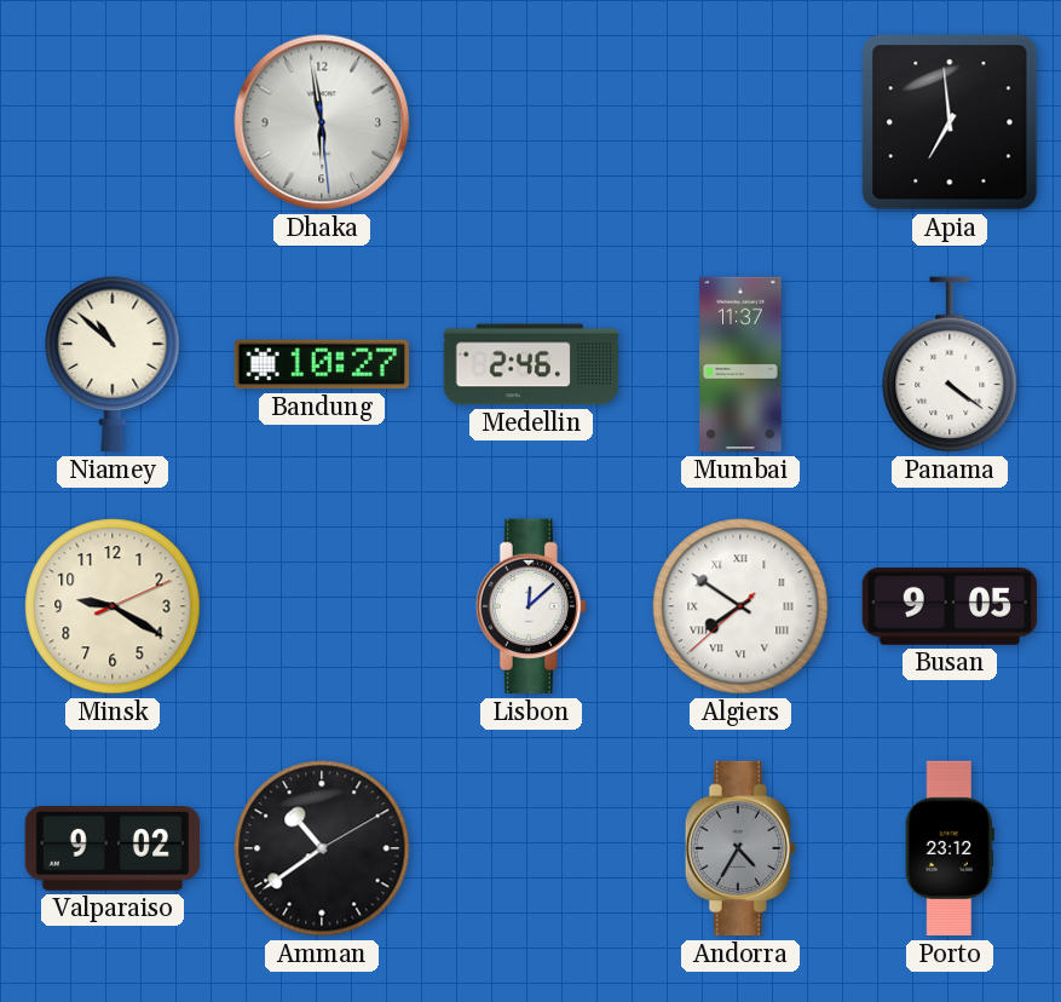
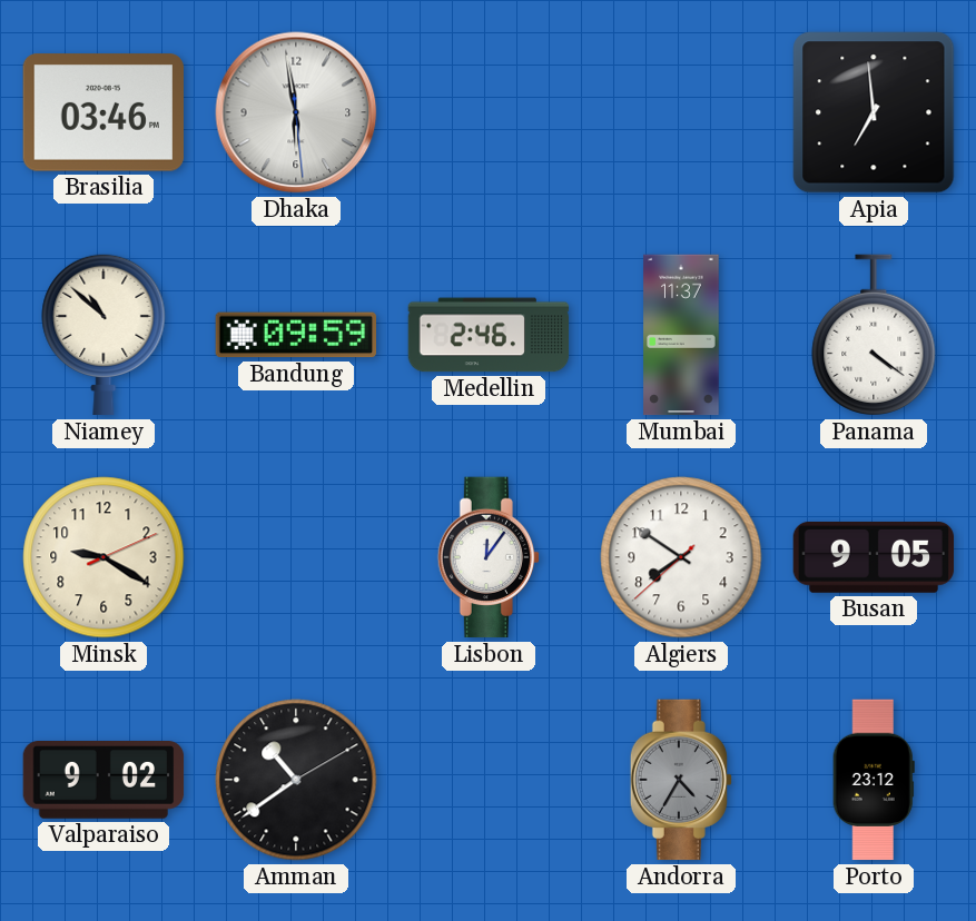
Brasilia: none -> 03:46 (103, 112)
Bandung: 10:27 -> 09:59 (295, 335)
Lisbon: 12:08 -> 12:06 (487, 557)
Algiers numerals: Roman -> Arabic (681, 557)
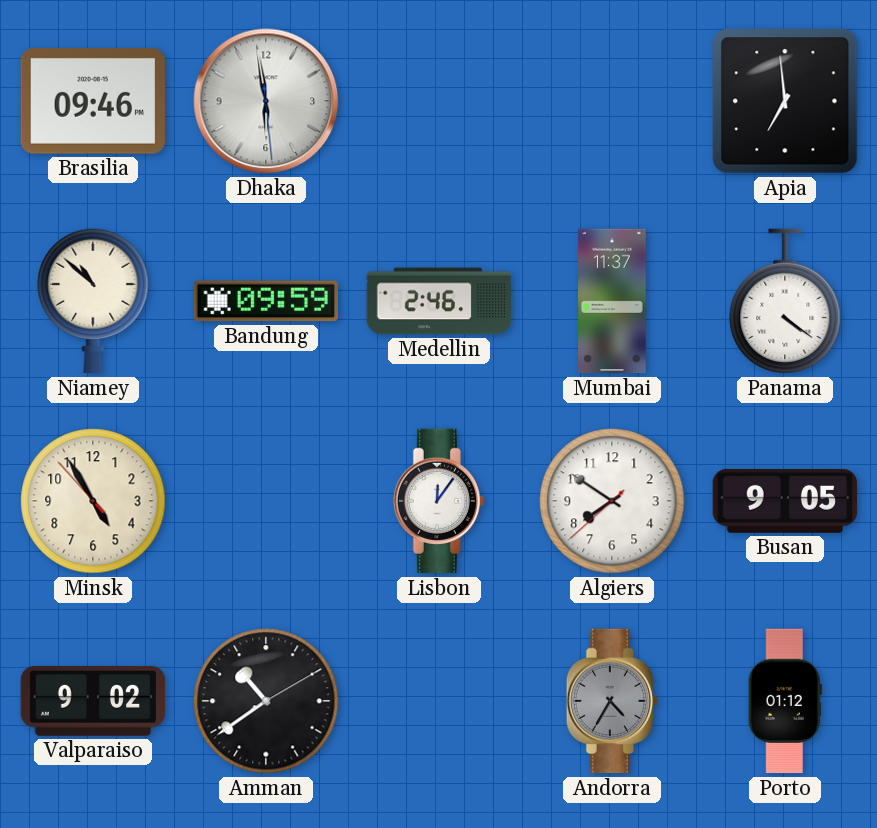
Brasilia: 03:46 -> 09:46 (93, 101)
Minsk: 9:20 -> 4:54 (93, 501)
Porto: 23:12 -> 01:12 (785, 701)
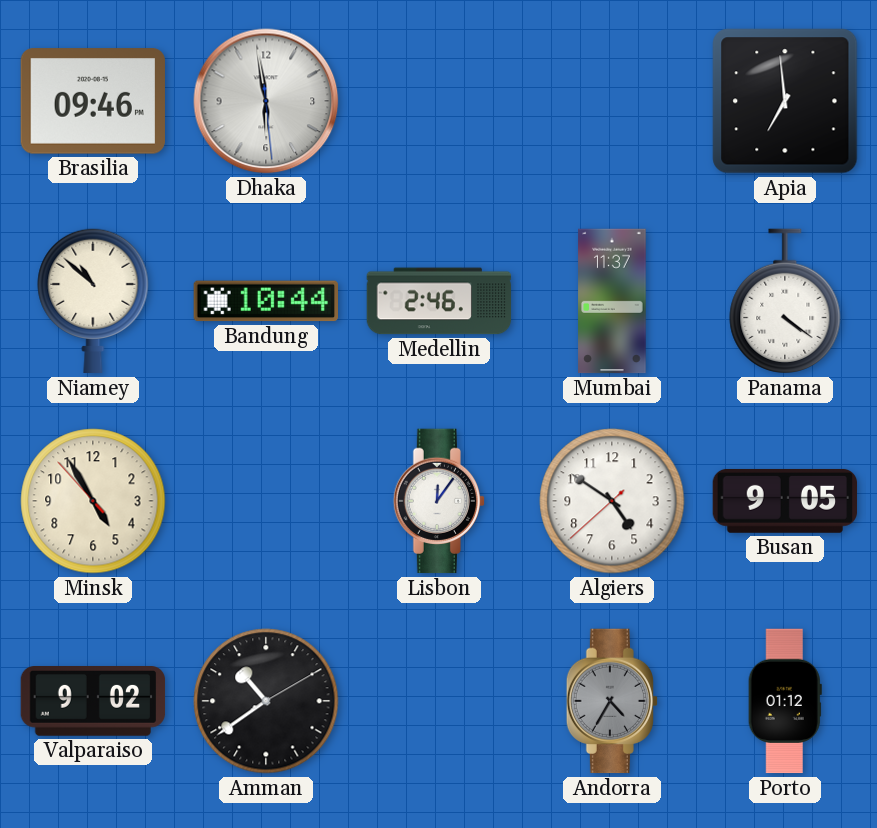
Bandung: 09:59 -> 10:44 (265, 301)
Algiers: 7:50 -> 4:50 (612, 501)
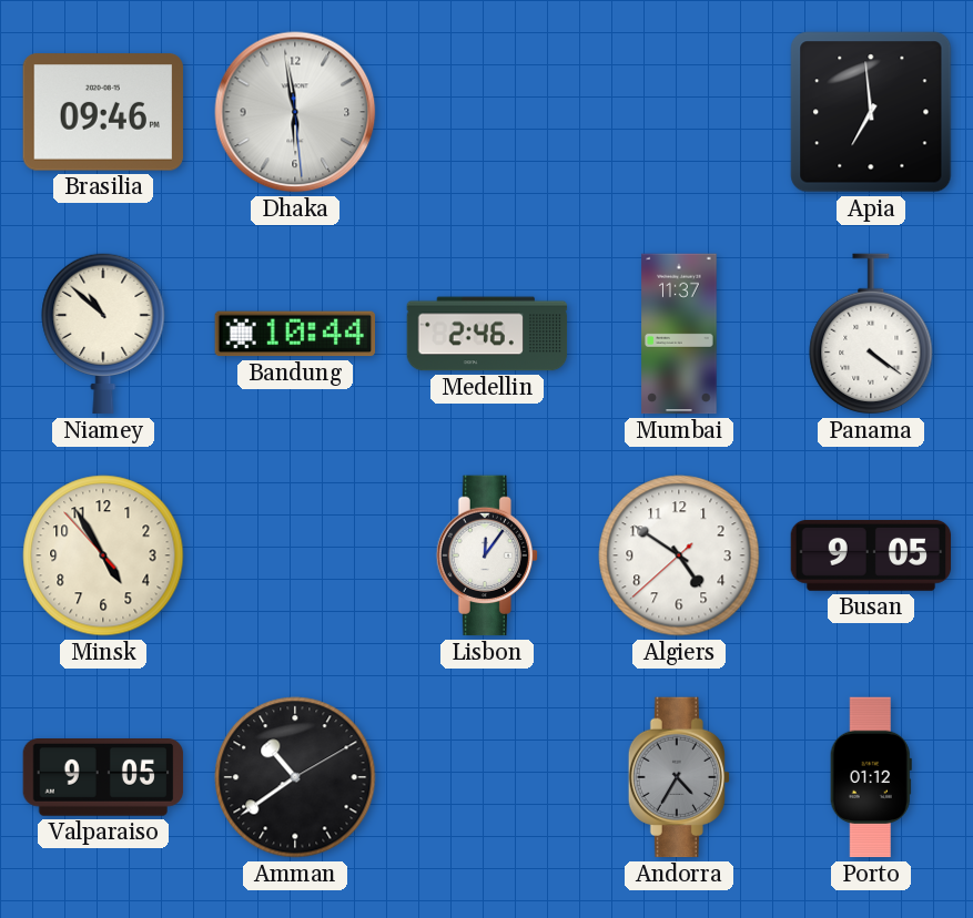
Valparaiso: 9:02 -> 9:05 (103, 778)
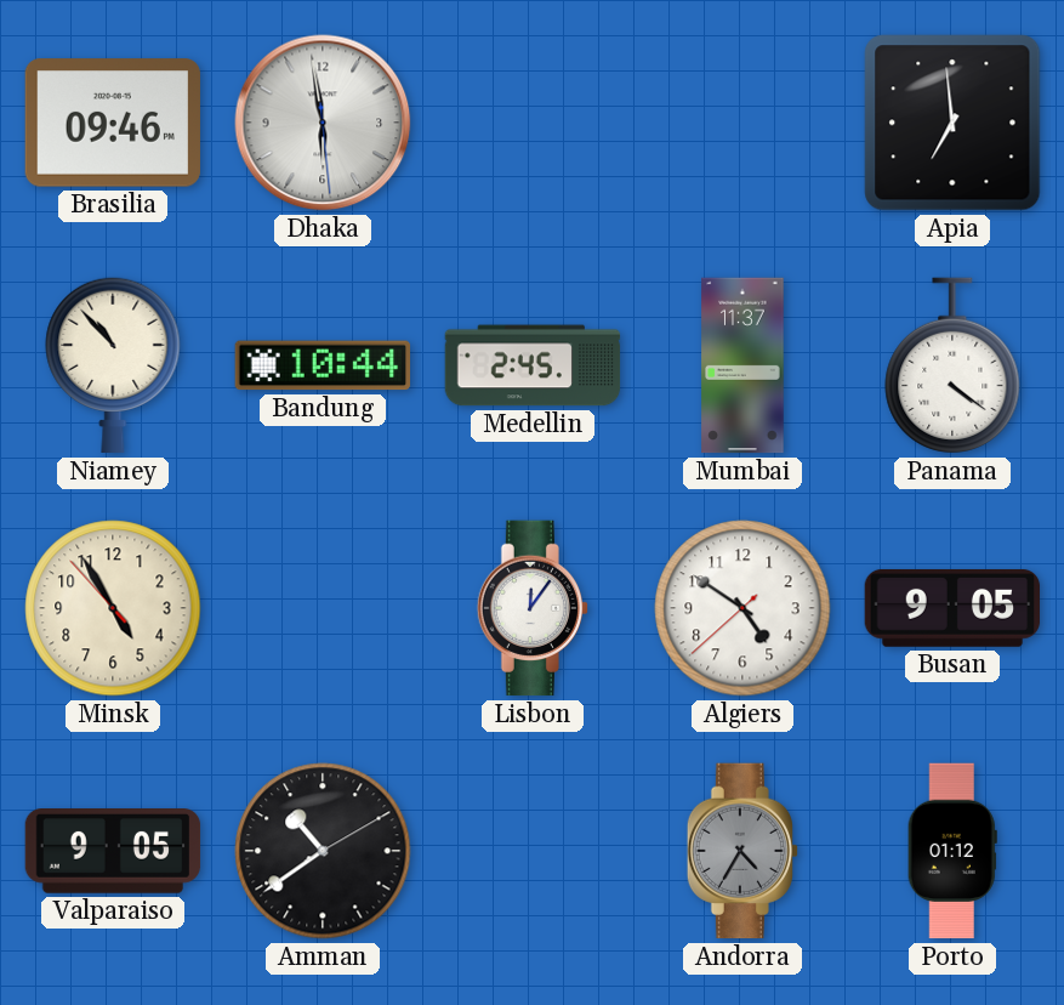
Niamey: 10:52 -> 10:53 (113, 365)
Medellin: 2:46 -> 2:45 (533, 365)
